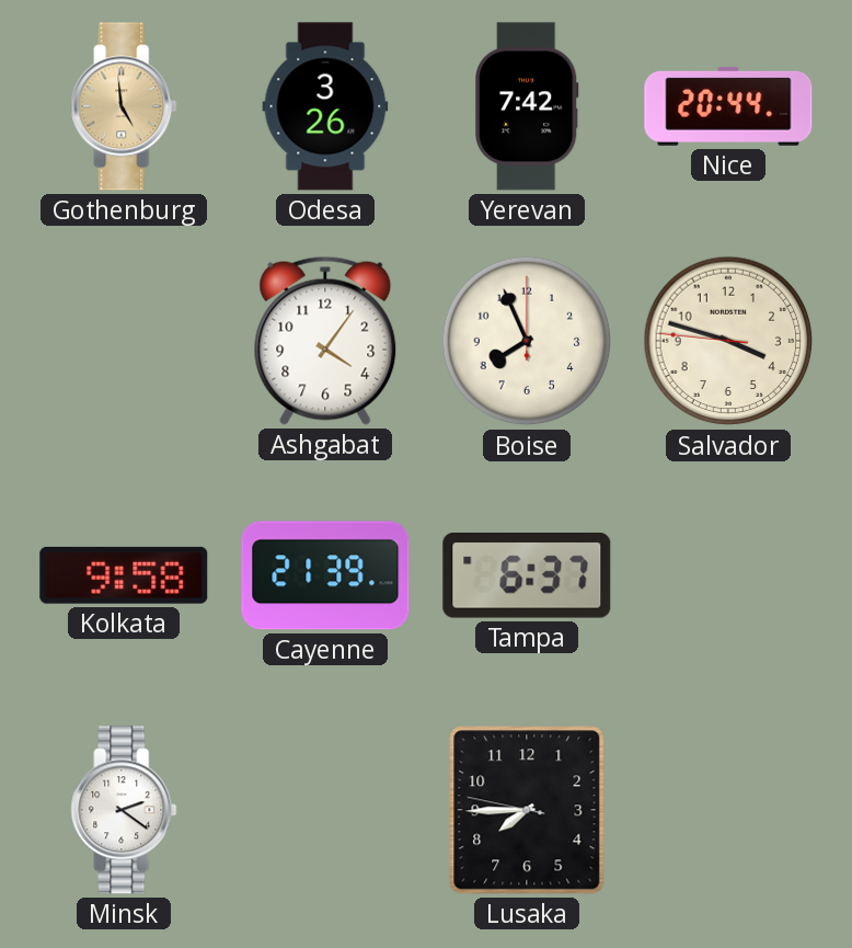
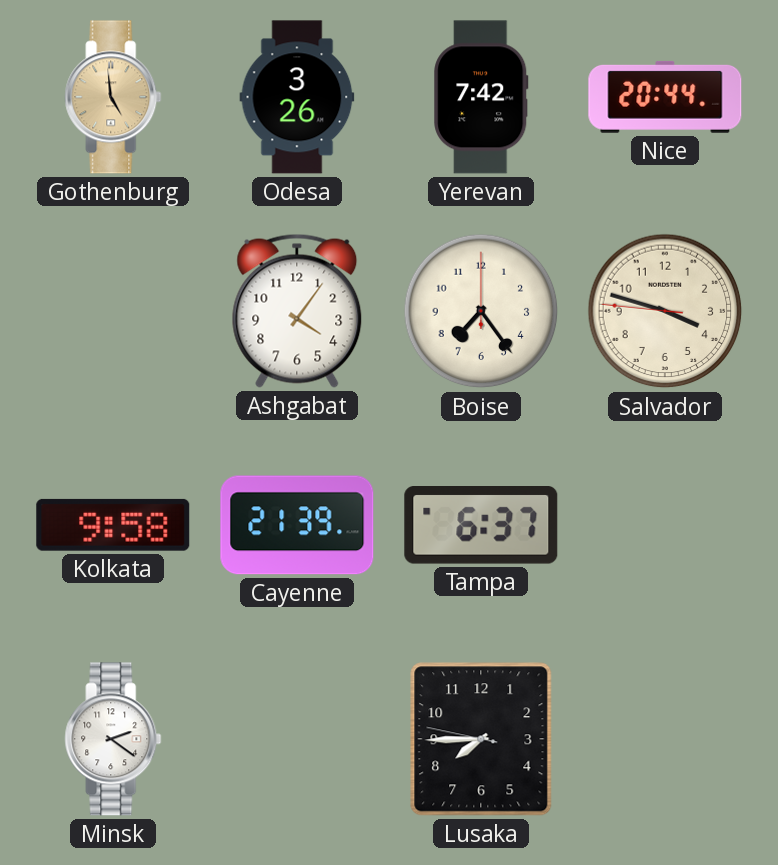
Boise: 7:56 -> 7:24 (481, 311)
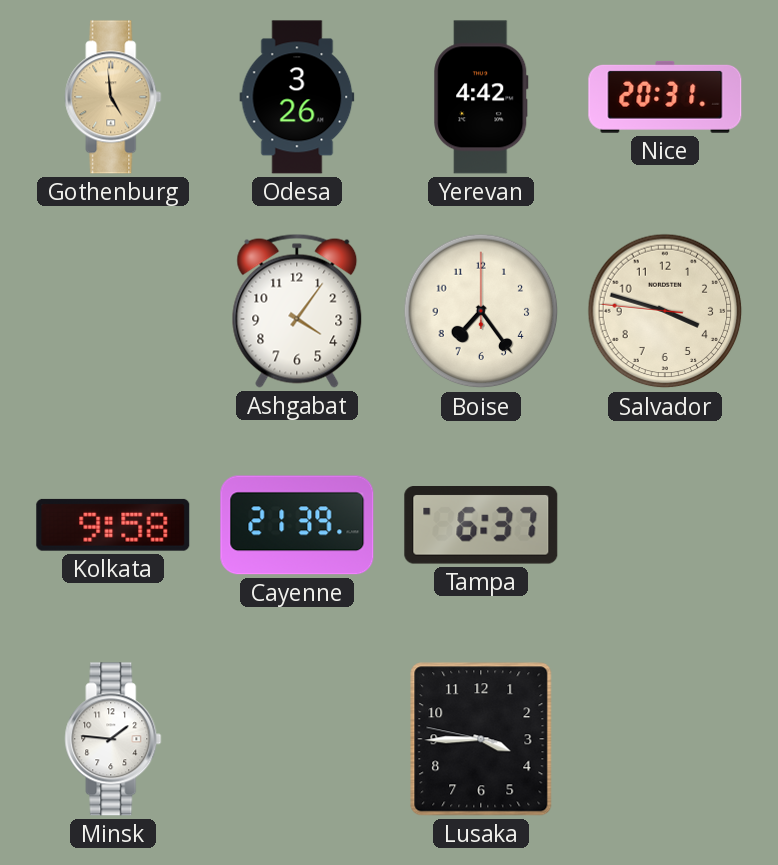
Yerevan: 7:42 -> 4:42 (481, 97)
Nice: 20:44 -> 20:31 (665, 97)
Minsk: 2:21 -> 1:46 (113, 739)
Lusaka: 7:44 -> 3:44 (481, 739)
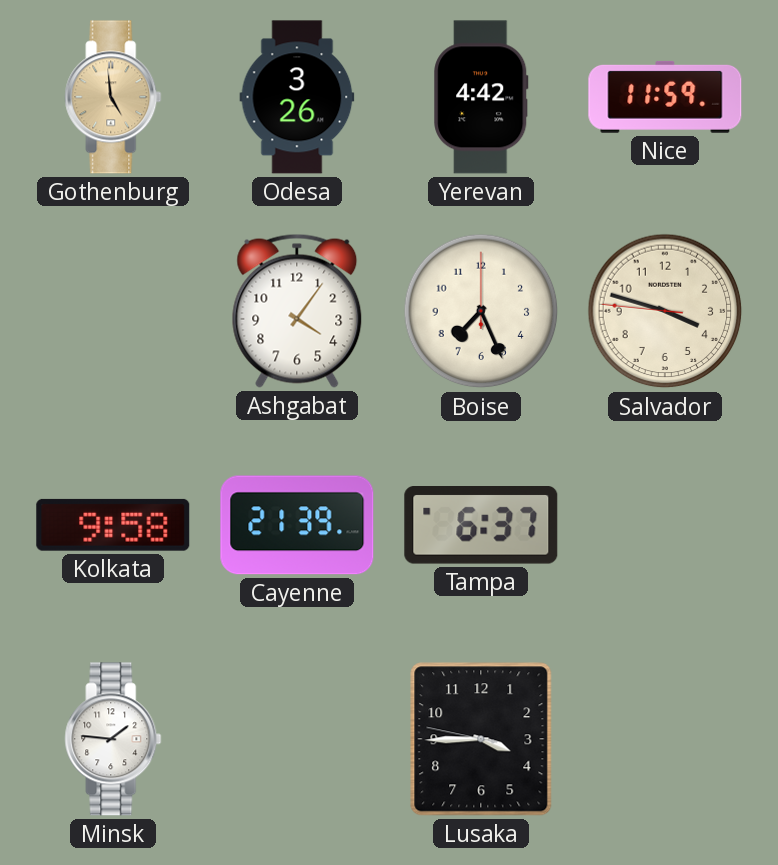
Nice: 20:31 -> 11:59 (665, 97)
Boise: 7:24 -> 7:26 (481, 311)
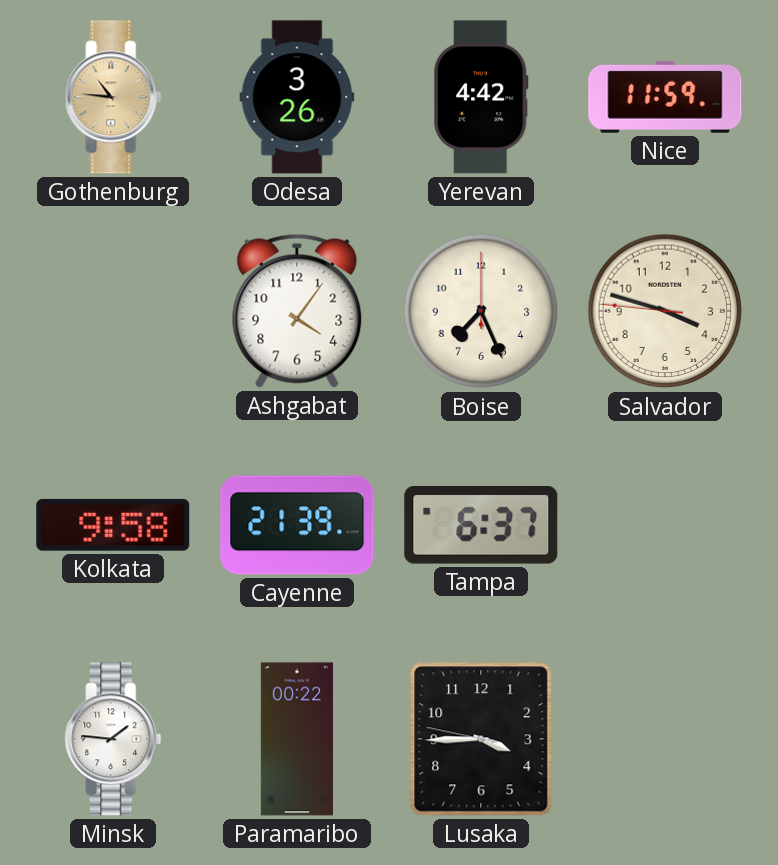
Gothenburg: 4:59 -> 10:46 (113, 97)
Paramaribo: none -> 00:22 (297, 739)
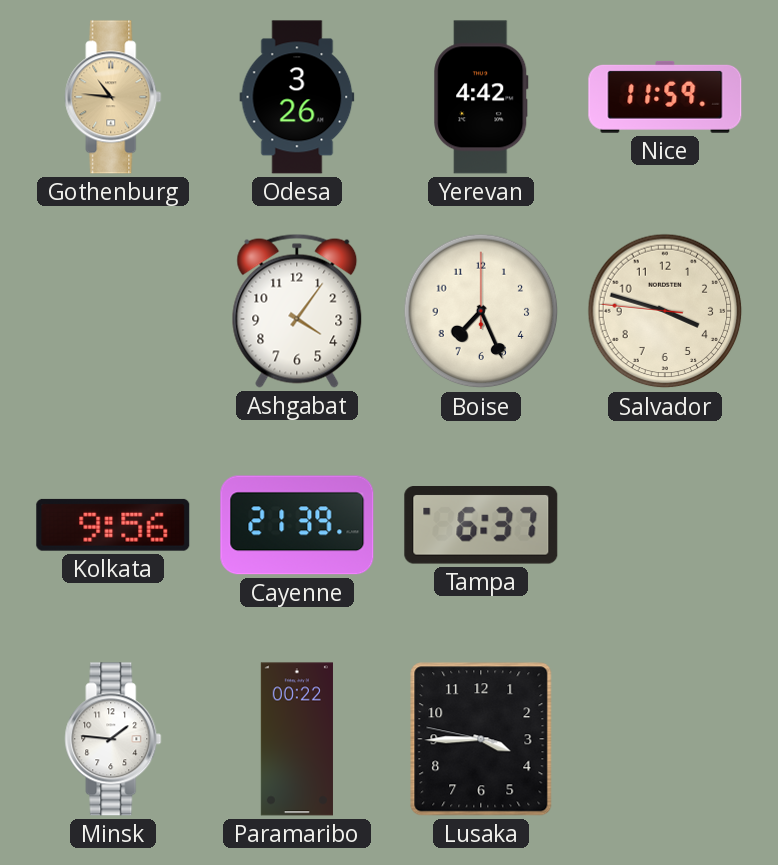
Kolkata: 9:58 -> 9:56 (113, 525)
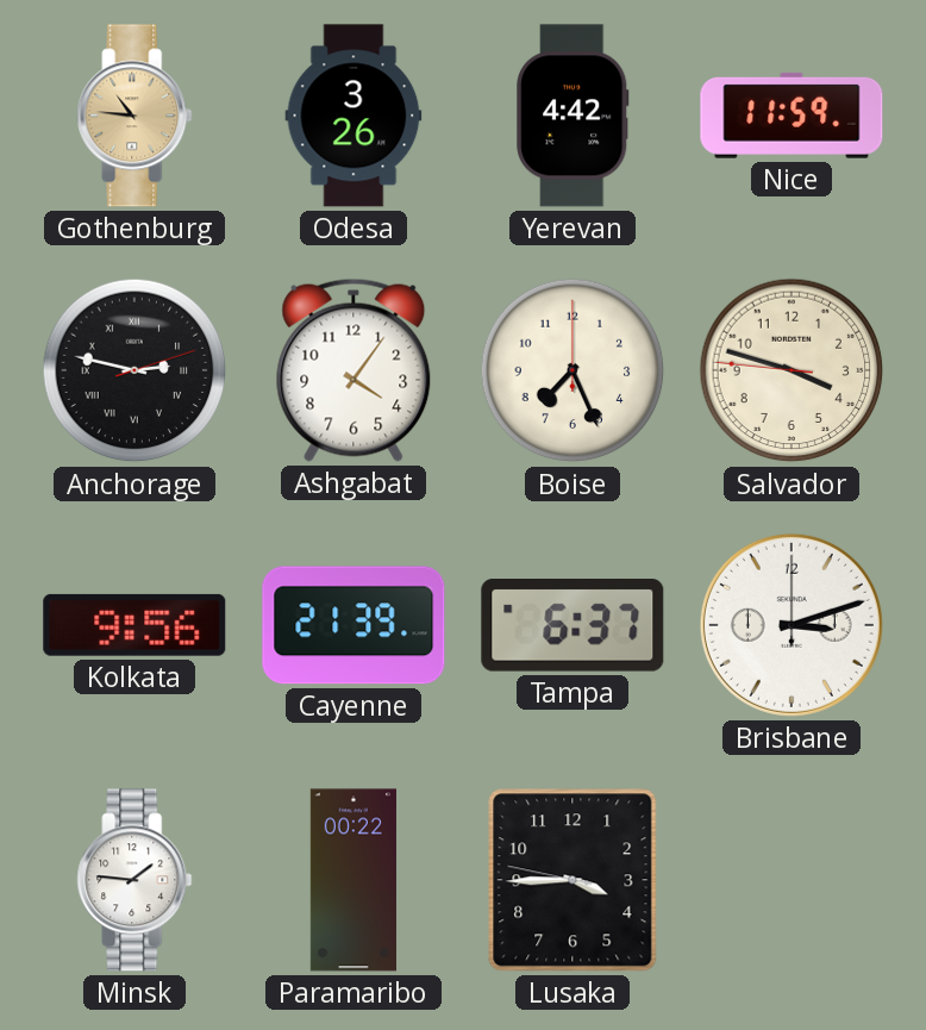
Anchorage: none -> 2:47 (134, 370)
Brisbane: none -> 3:12 (792, 625)
